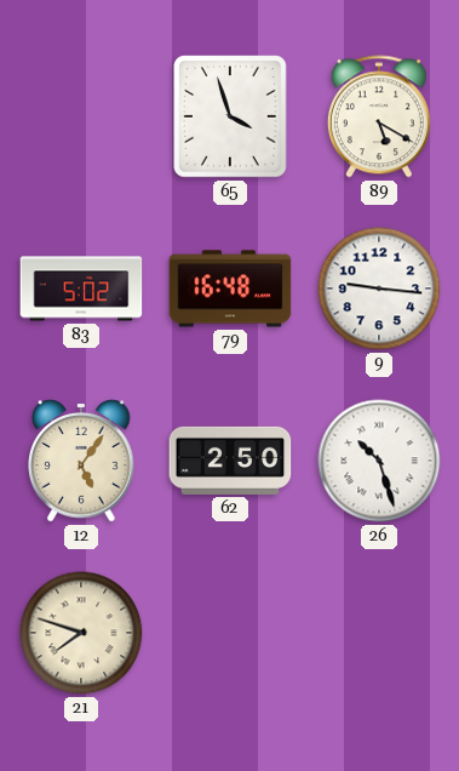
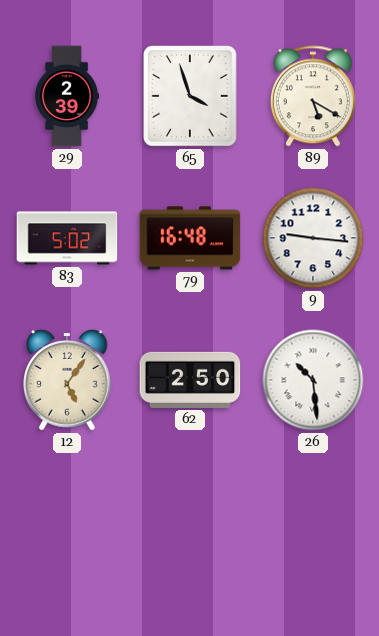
29: none -> 2:39 (68, 96)
26: 10:27 -> 10:29 (313, 380)
21: 7:48 -> none (81, 633)
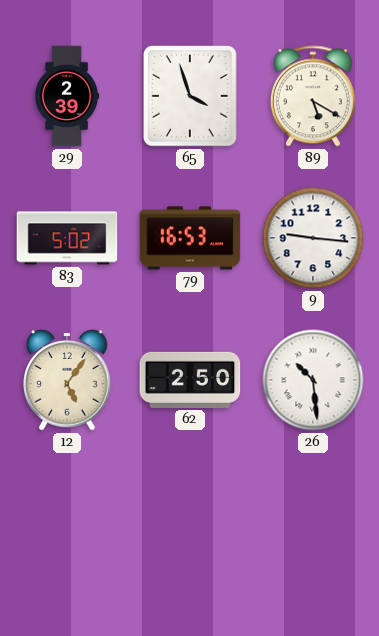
79: 16:48 -> 16:53 (190, 238)
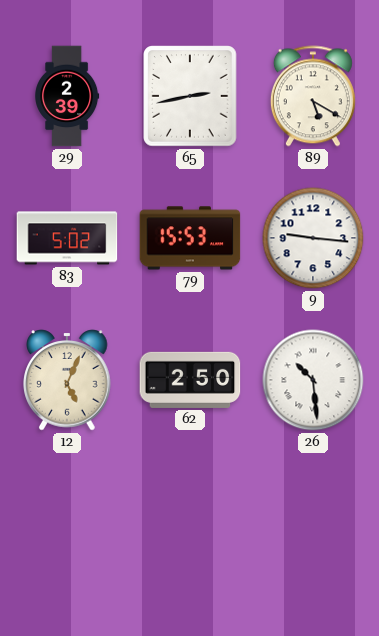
65: 3:57 -> 2:43 (190, 96)
79: 16:53 -> 15:53 (190, 238)
12: 5:06 -> 5:04 (67, 380)
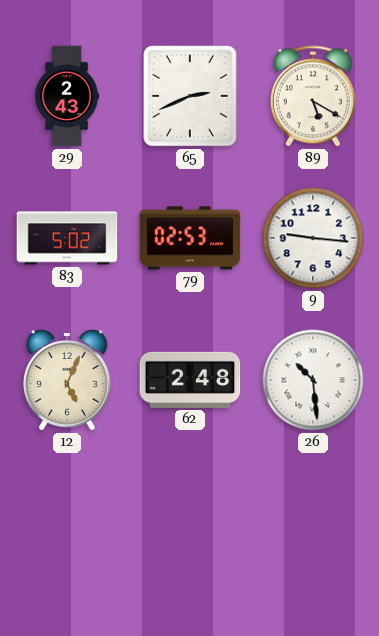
29: 2:39 -> 2:43 (68, 96)
65: 2:43 -> 2:41 (190, 96)
79: 15:53 -> 02:53 (190, 238)
62: 2:50 -> 2:48 (190, 380)
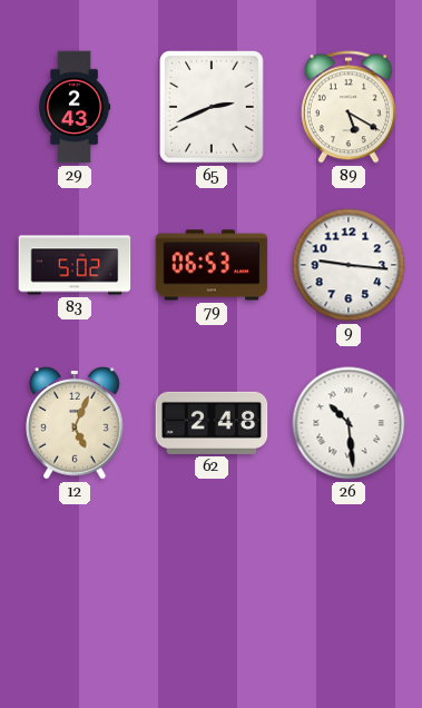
79: 02:53 -> 06:53 (212, 265)
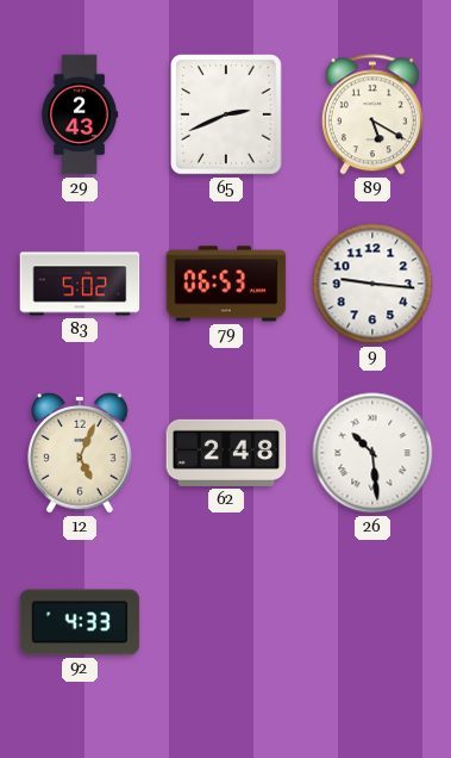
92: none -> 4:33 (80, 622)
